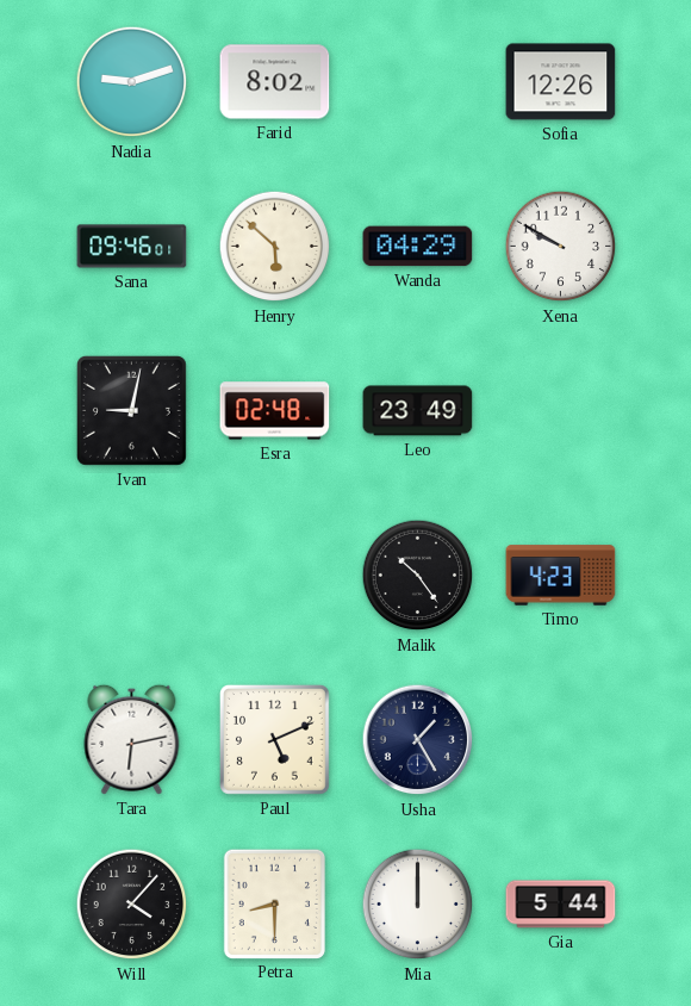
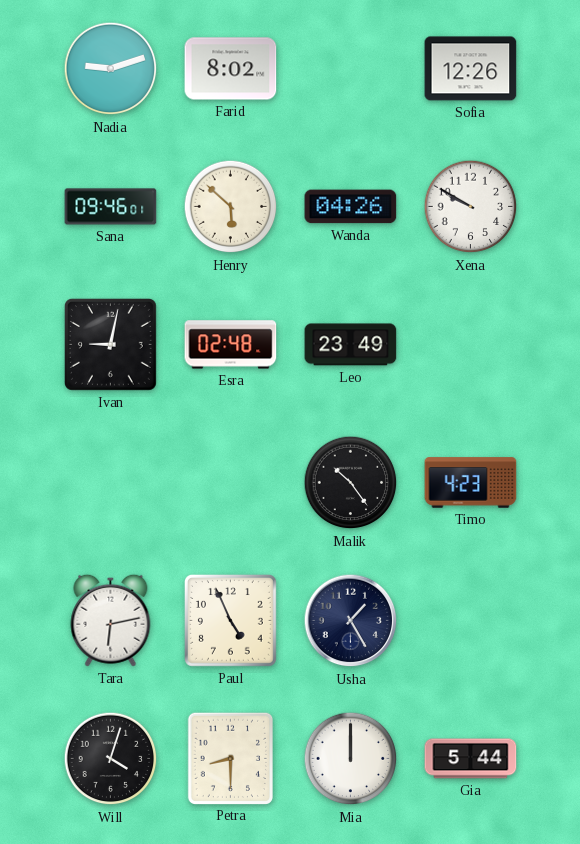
Wanda: 04:29 -> 04:26 (351, 207)
Paul: 5:11 -> 4:56 (230, 620)
Will: 4:07 -> 4:03 (111, 759)
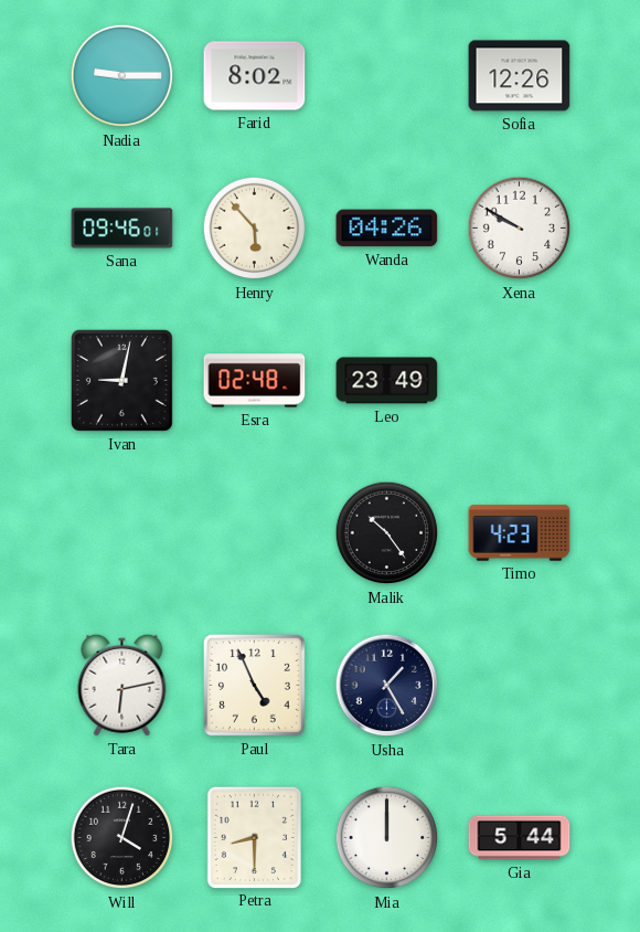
Nadia: 9:12 -> 9:15 (122, 76)
Henry: 5:52 -> 5:53 (255, 229)
